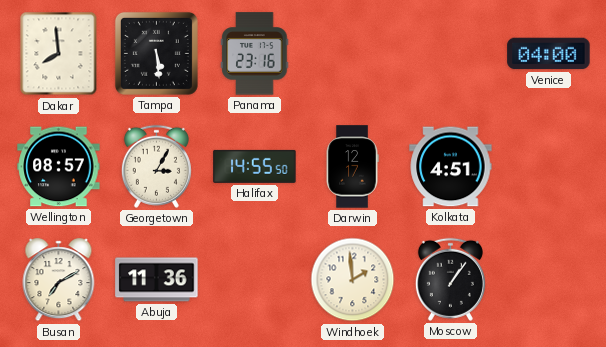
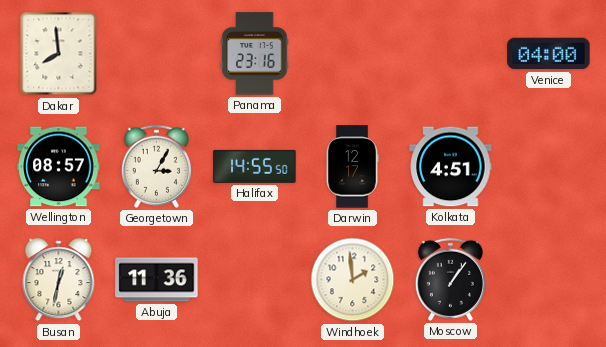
Tampa: 5:29 -> none (156, 53)
Busan: 7:10 -> 12:32 (59, 280)
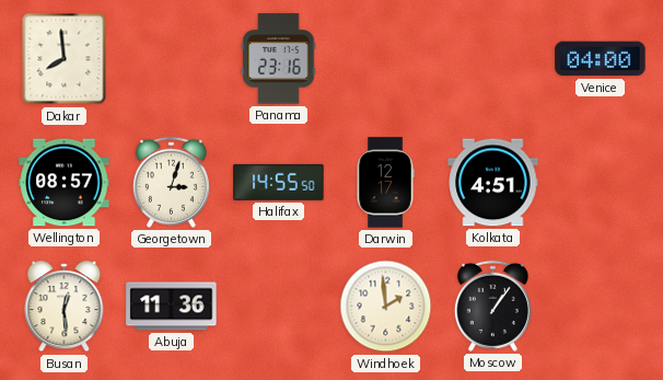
Georgetown: 3:05 -> 3:03 (171, 182)
Busan: 12:32 -> 12:29 (65, 307)
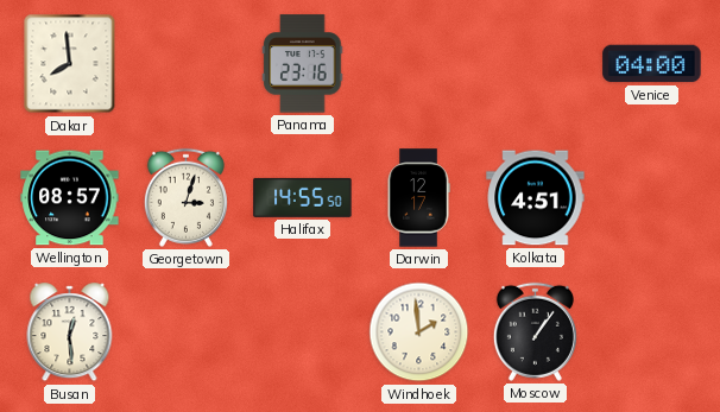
Abuja: 11:36 -> none (172, 307)
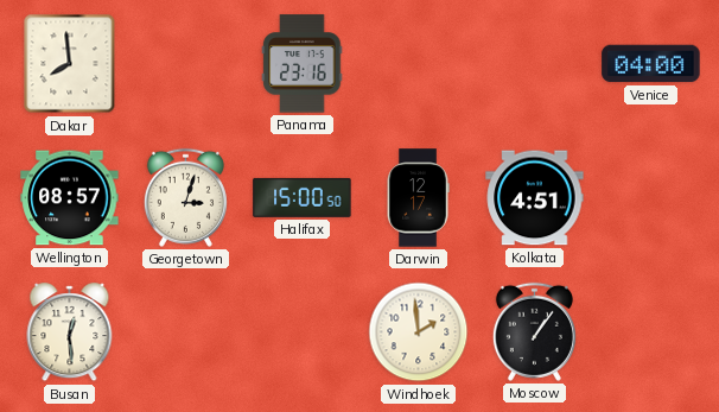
Halifax: 14:55 -> 15:00 (303, 197)
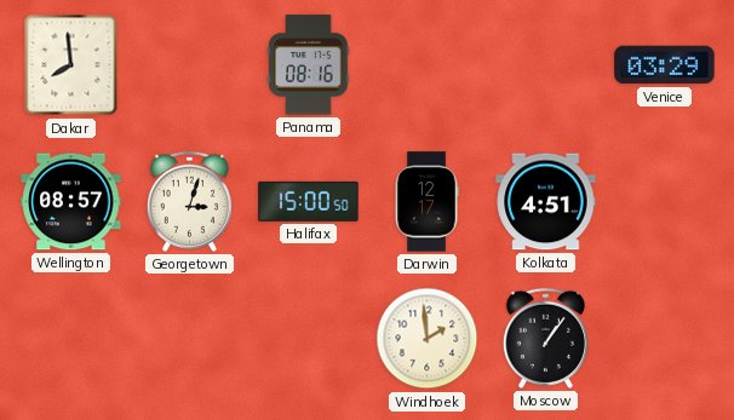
Panama: 23:16 -> 08:16 (309, 65)
Venice: 04:00 -> 03:29 (665, 65)
Busan: 12:29 -> none (70, 332)
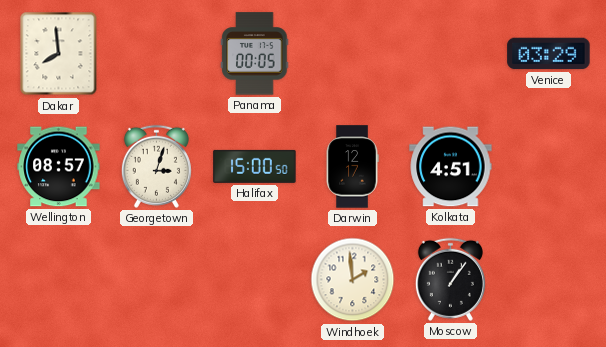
Panama: 08:16 -> 00:05 (255, 54)
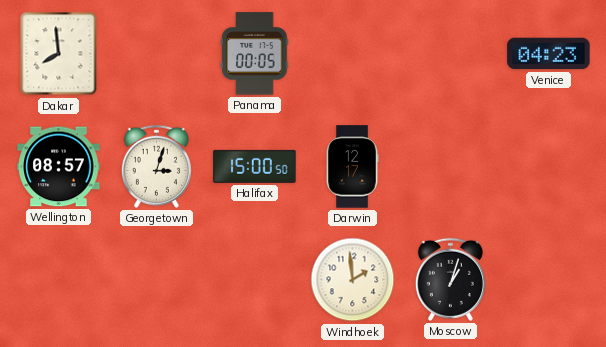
Venice: 03:29 -> 04:23 (549, 54)
Kolkata: 4:51 -> none (451, 167)
Moscow: 1:06 -> 1:03 (450, 279)
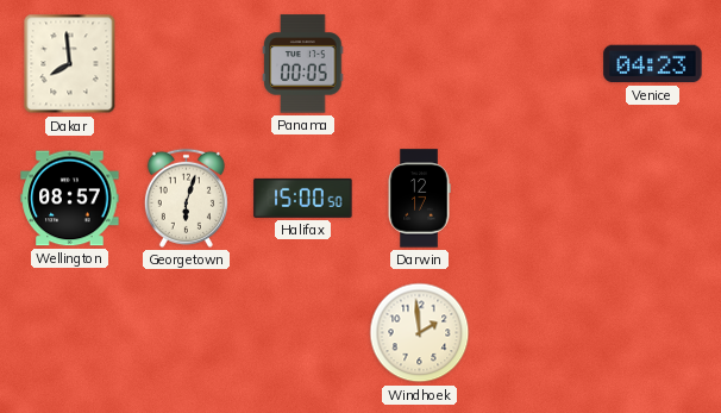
Georgetown: 3:03 -> 6:03 (186, 198)
Moscow: 1:03 -> none (450, 279)
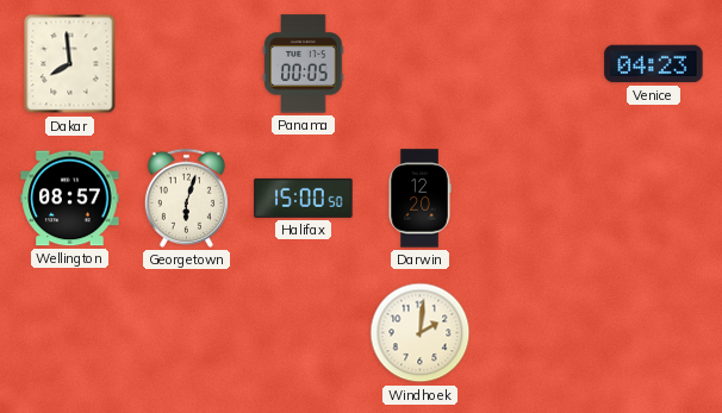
Darwin: 12:17 -> 12:20 (419, 199)
Windhoek: 1:59 -> 2:01 (421, 333)
